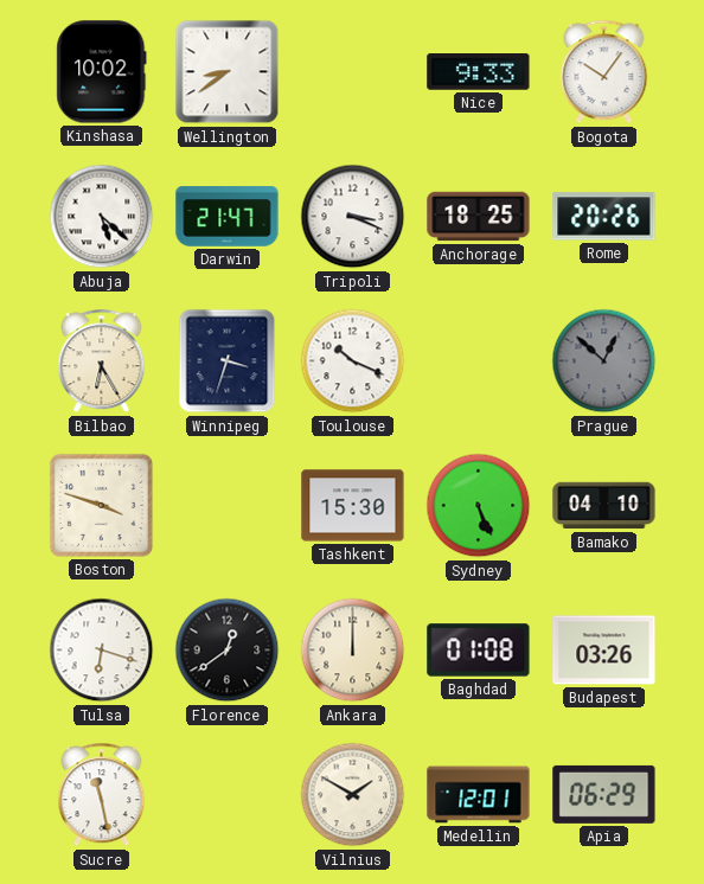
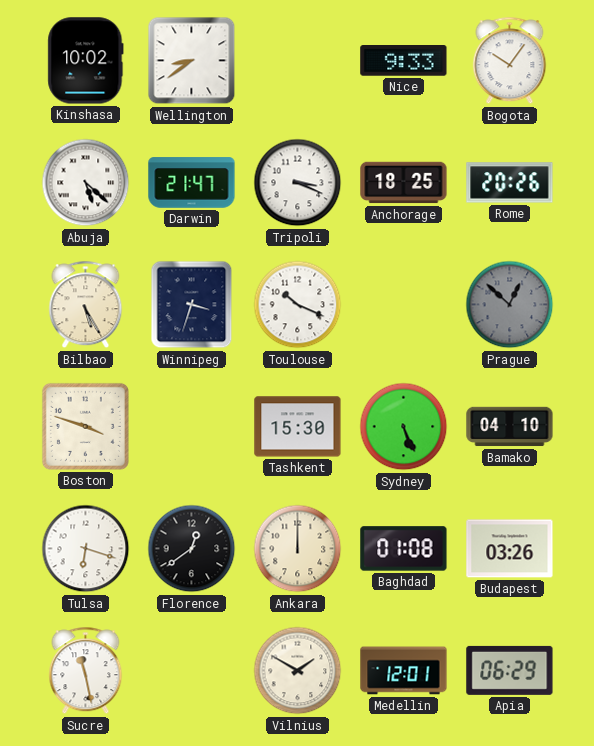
Bilbao: 6:25 -> 5:25 (86, 305)
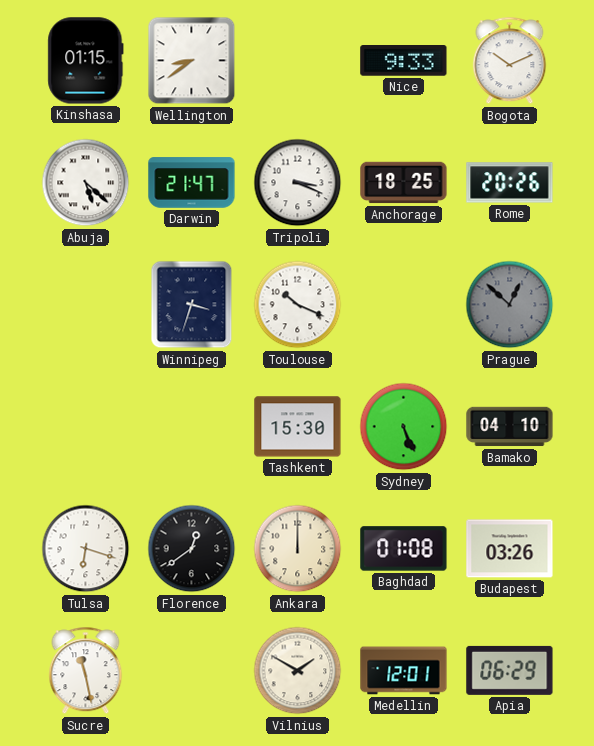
Kinshasa: 10:02 -> 01:15 (86, 61)
Bogota: 10:06 -> 10:11 (510, 61)
Bilbao: 5:25 -> none (86, 305)
Boston: 3:48 -> none (85, 426)
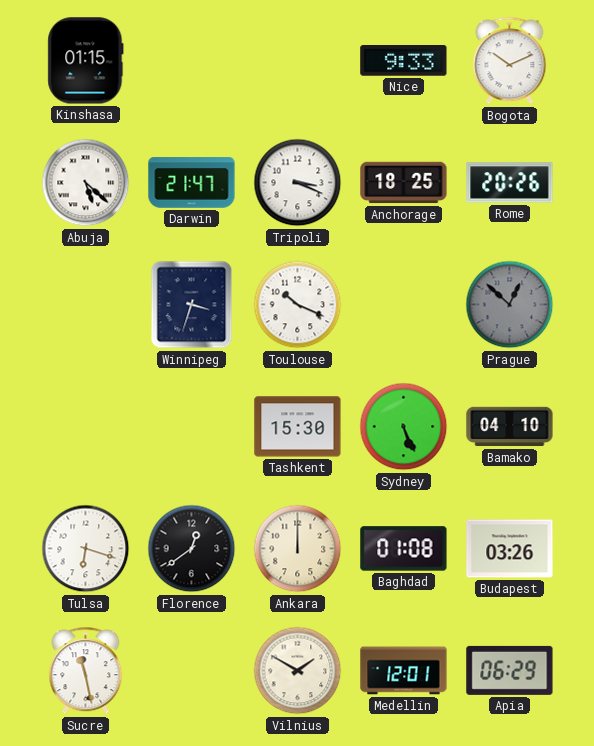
Wellington: 8:39 -> none (192, 61)
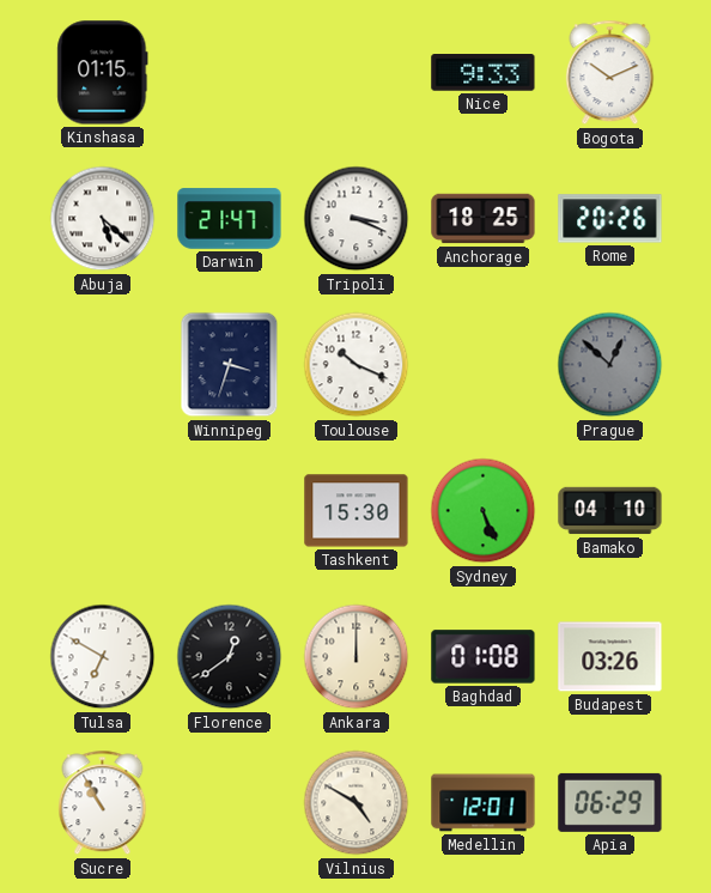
Tulsa: 6:18 -> 6:50 (103, 657)
Sucre: 11:28 -> 10:55 (103, 803)
Vilnius: 1:50 -> 4:50 (357, 803)
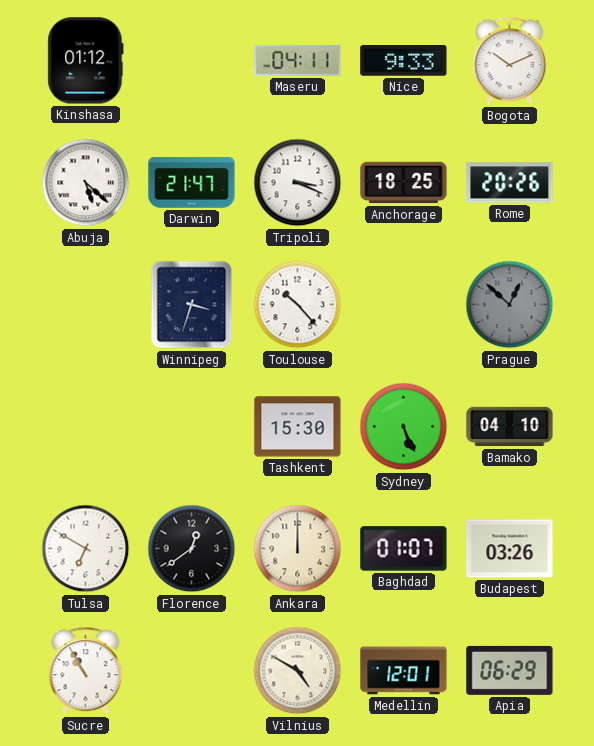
Kinshasa: 01:15 -> 01:12 (86, 61)
Maseru: none -> 04:11 (298, 60)
Toulouse: 10:19 -> 10:23 (298, 305)
Baghdad: 01:08 -> 01:07 (404, 549)
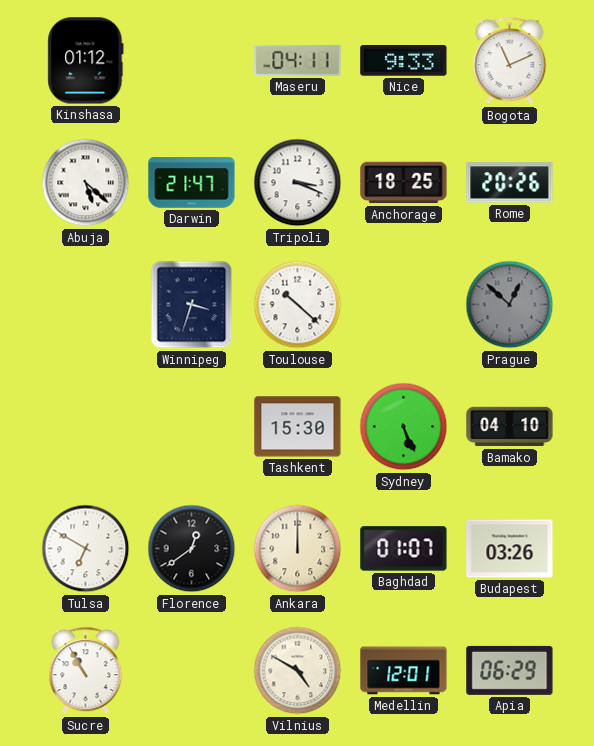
Bogota: 10:11 -> 11:11 (510, 61)
Toulouse: 10:23 -> 10:22 (298, 305)
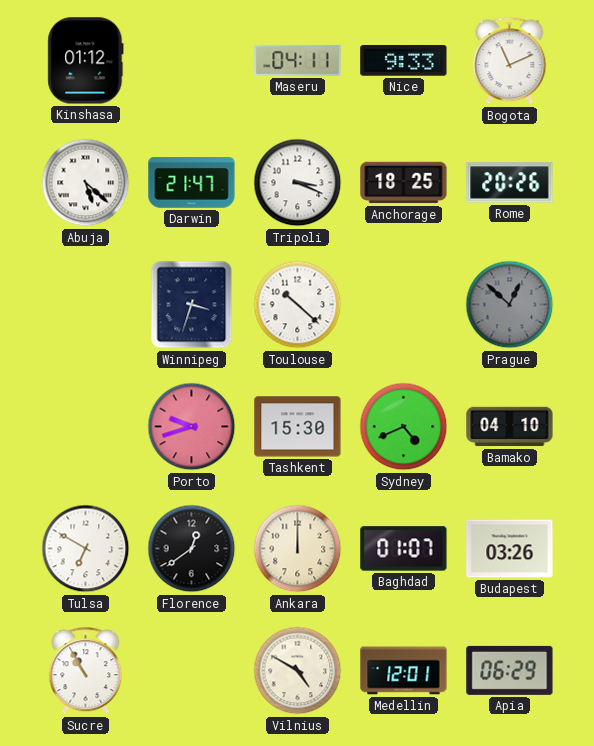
Porto: none -> 9:42 (192, 427)
Sydney: 5:26 -> 4:41 (404, 427)
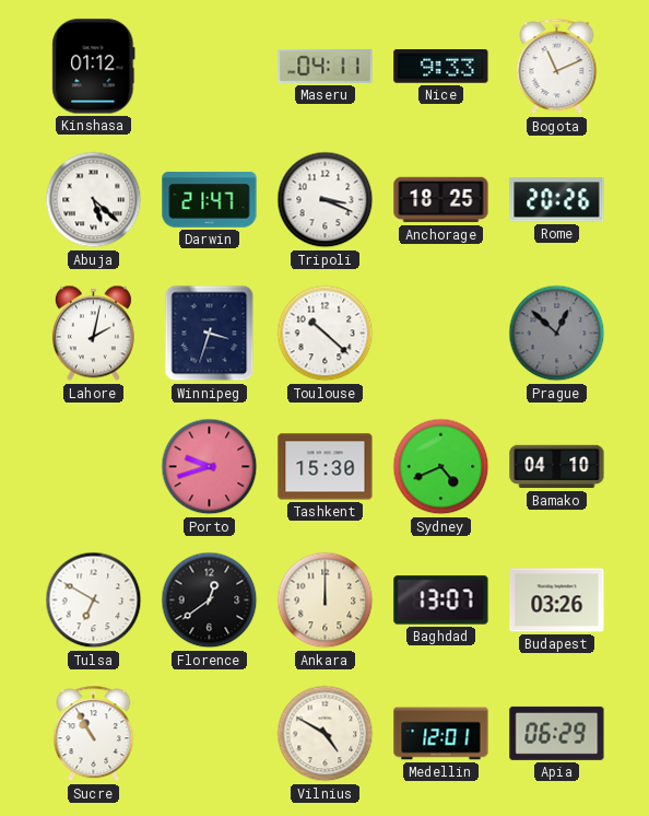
Lahore: none -> 2:02 (93, 334)
Baghdad: 01:07 -> 13:07 (441, 601)
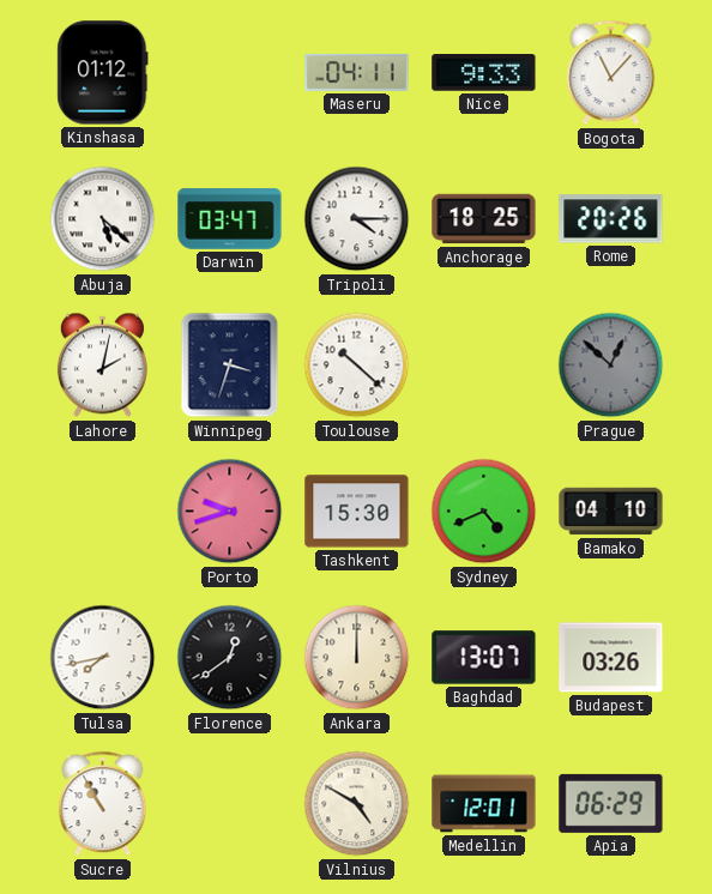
Bogota: 11:11 -> 11:07 (611, 73)
Darwin: 21:47 -> 03:47 (230, 219)
Tripoli: 3:19 -> 4:15 (357, 219)
Tulsa: 6:50 -> 7:43 (103, 658)
